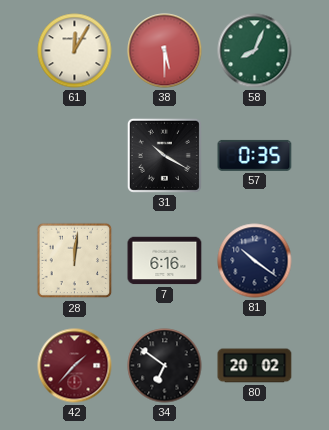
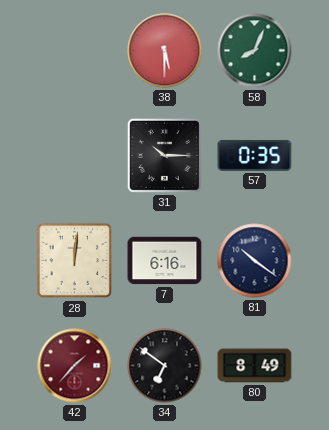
61: 12:05 -> none (75, 51)
31: 10:20 -> 10:15 (164, 155)
80: 20:02 -> 8:49 (255, 366)
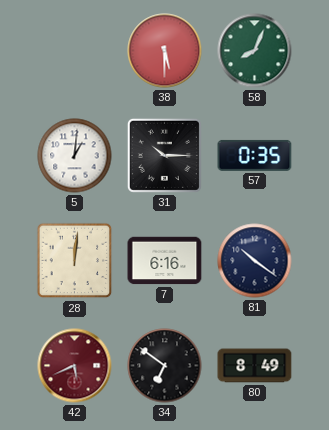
5: none -> 1:01 (75, 156)
42: 1:37 -> 5:41 (75, 366)
